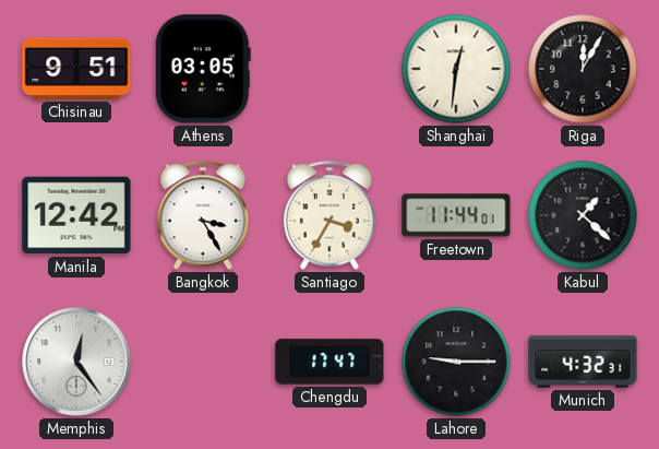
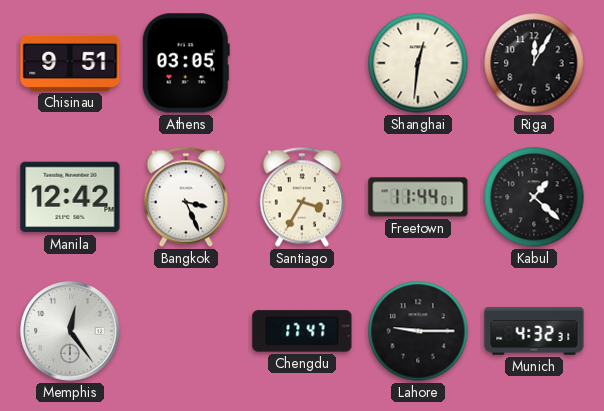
Bangkok: 3:25 -> 3:26 (185, 197)
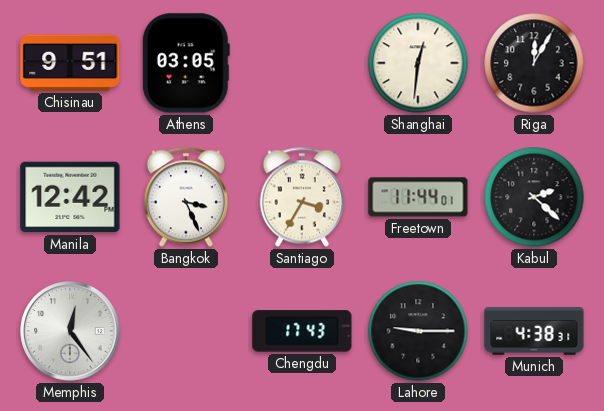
Kabul: 1:22 -> 2:22 (534, 197)
Chengdu: 17:47 -> 17:43 (302, 331)
Munich: 4:32 -> 4:38 (534, 331)
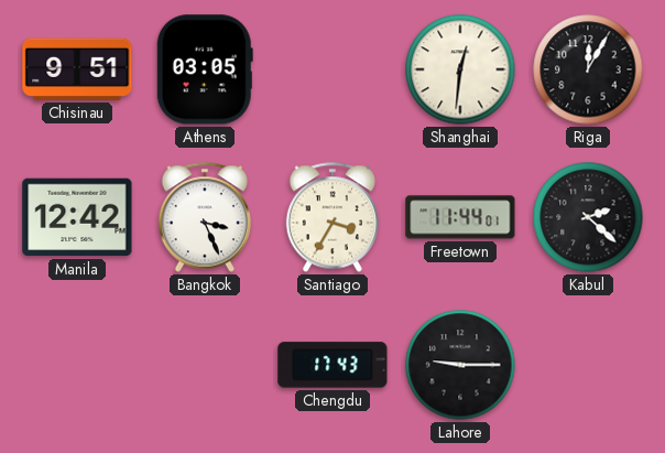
Memphis: 12:24 -> none (70, 331)
Munich: 4:38 -> none (534, 331)
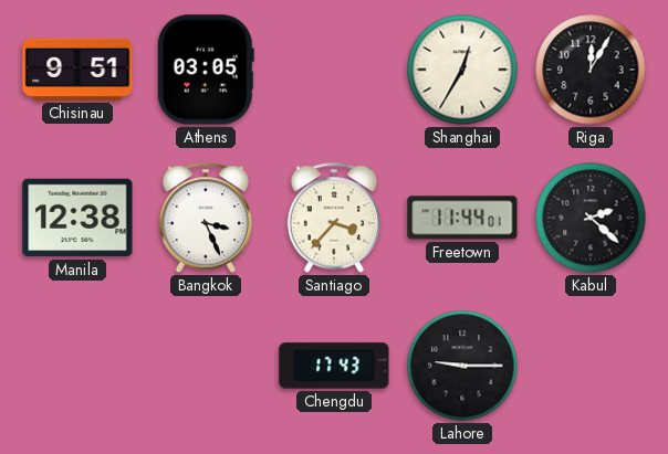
Shanghai: 12:31 -> 12:35 (462, 70)
Manila: 12:42 -> 12:38 (77, 218)
Santiago: 3:35 -> 3:37 (333, 218)
